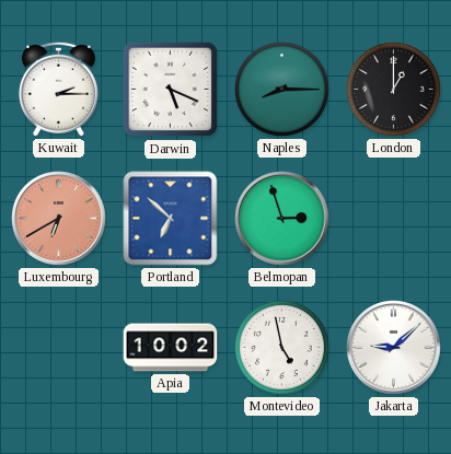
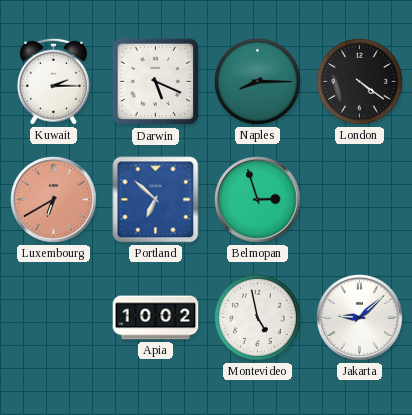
London: 1:00 -> 4:21 (360, 82)
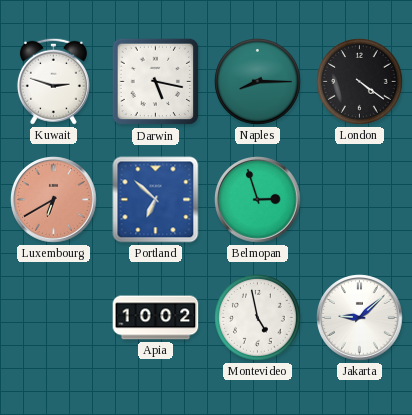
Kuwait: 2:15 -> 2:48 (53, 81)
Darwin: 5:19 -> 5:17 (156, 82)
